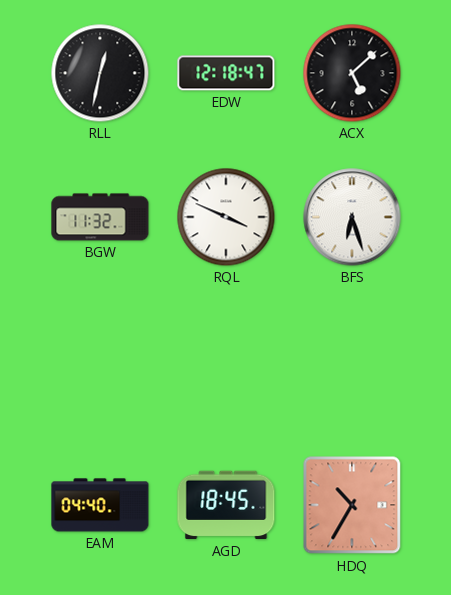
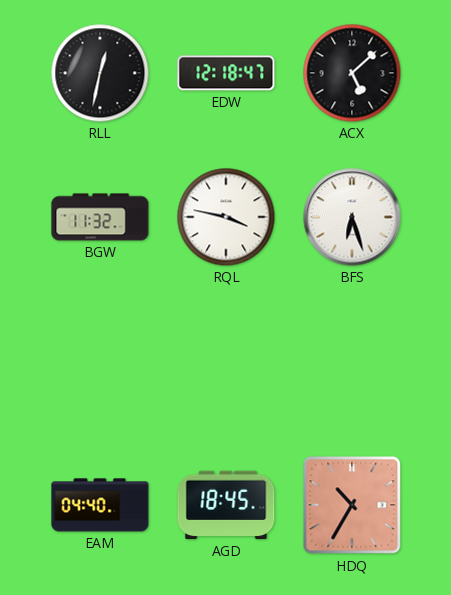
RQL: 3:49 -> 3:47 (226, 217)
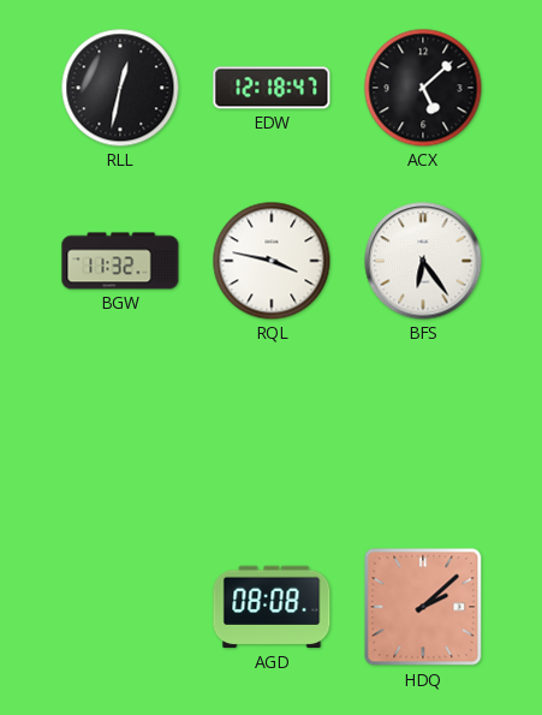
BFS: 6:27 -> 6:24 (423, 261)
EAM: 04:40 -> none (100, 505)
AGD: 18:45 -> 08:08 (272, 607)
HDQ: 10:35 -> 2:08 (423, 607)
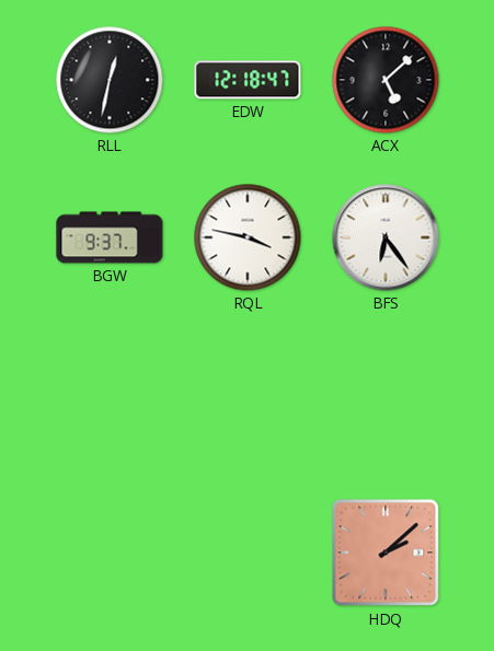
BGW: 11:32 -> 9:37 (110, 237)
AGD: 08:08 -> none (272, 607)
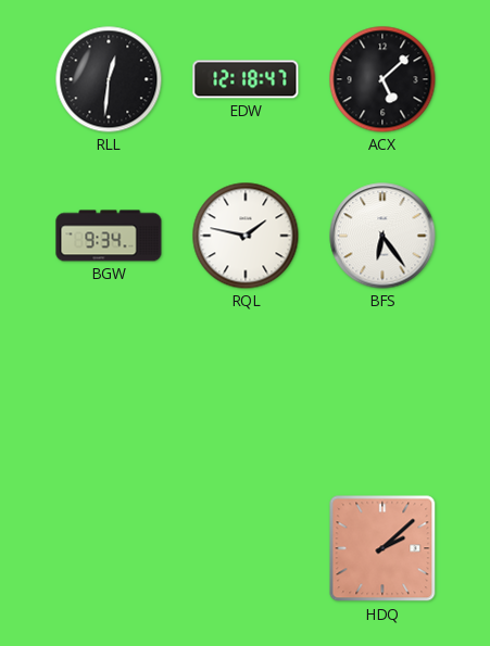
RLL: 12:32 -> 12:31 (109, 79)
BGW: 9:37 -> 9:34 (109, 236)
RQL: 3:47 -> 1:47 (246, 236)
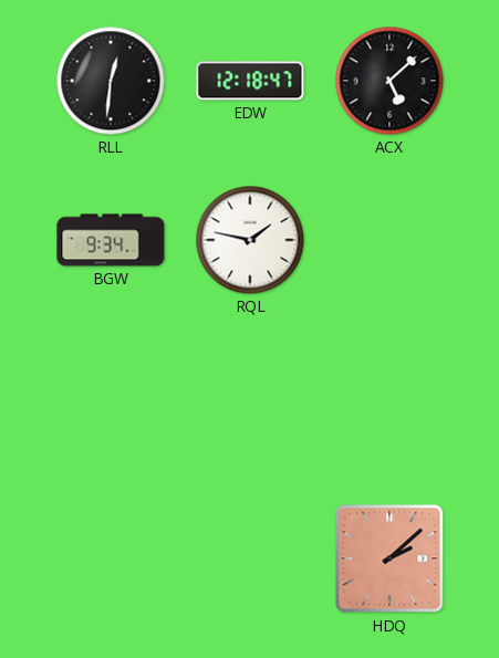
BFS: 6:24 -> none (382, 236)
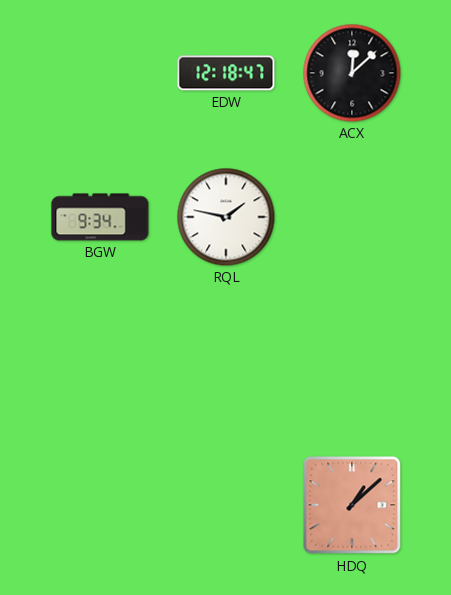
RLL: 12:31 -> none (111, 81)
ACX: 5:08 -> 12:08 (352, 73)
HDQ: 2:08 -> 1:08 (352, 505)
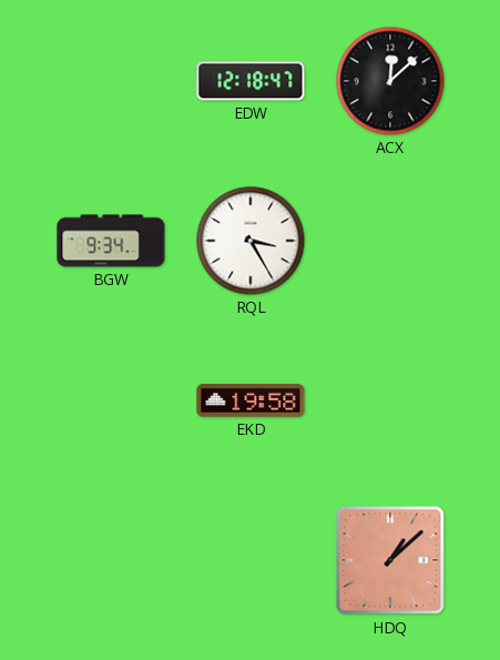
RQL: 1:47 -> 3:25 (251, 241)
EKD: none -> 19:58 (251, 400)
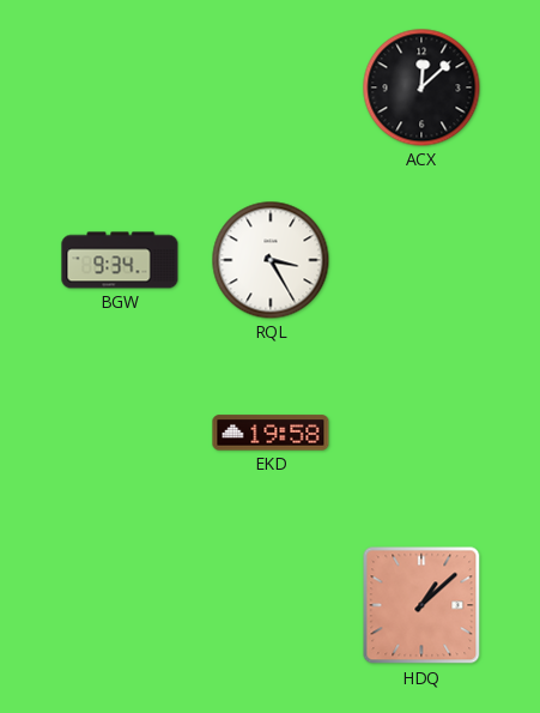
EDW: 12:18 -> none (251, 81)
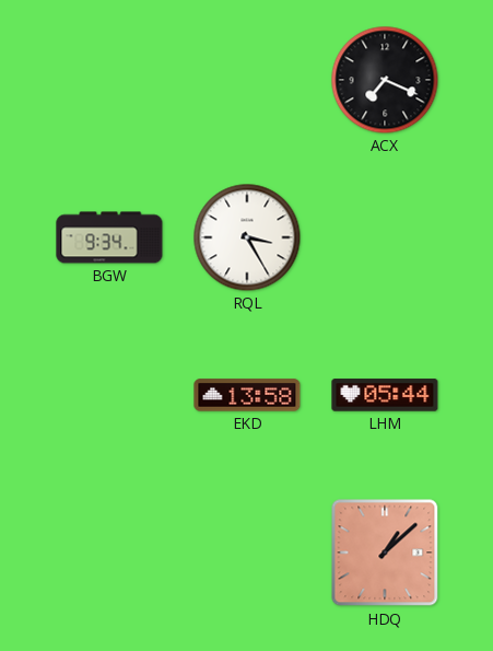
ACX: 12:08 -> 7:19 (385, 80)
EKD: 19:58 -> 13:58 (247, 395)
LHM: none -> 05:44 (385, 395)
